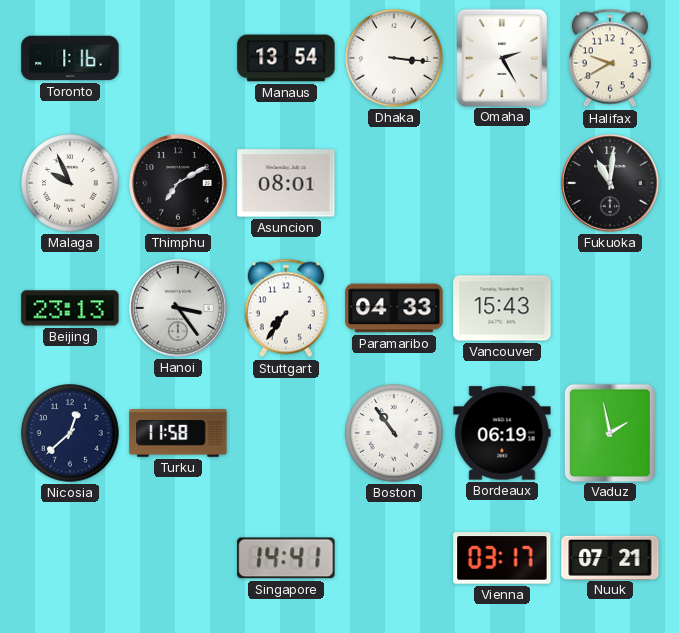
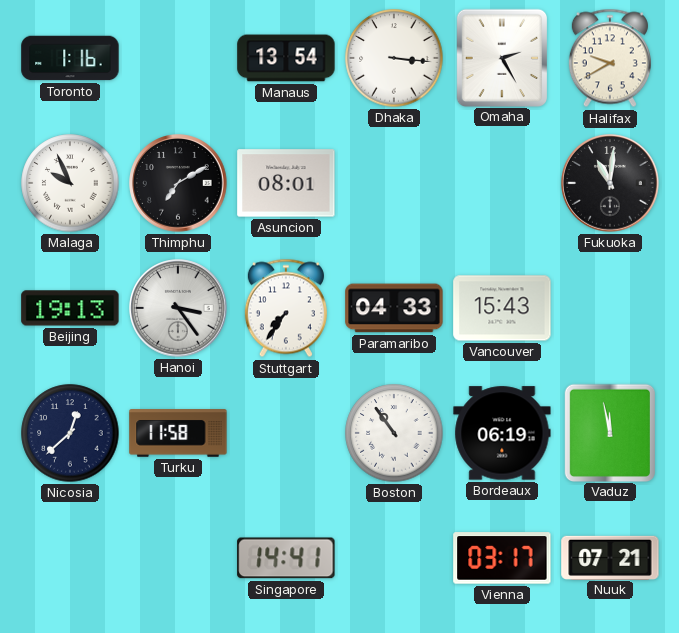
Beijing: 23:13 -> 19:13 (70, 308)
Vaduz: 1:58 -> 11:58 (609, 432)
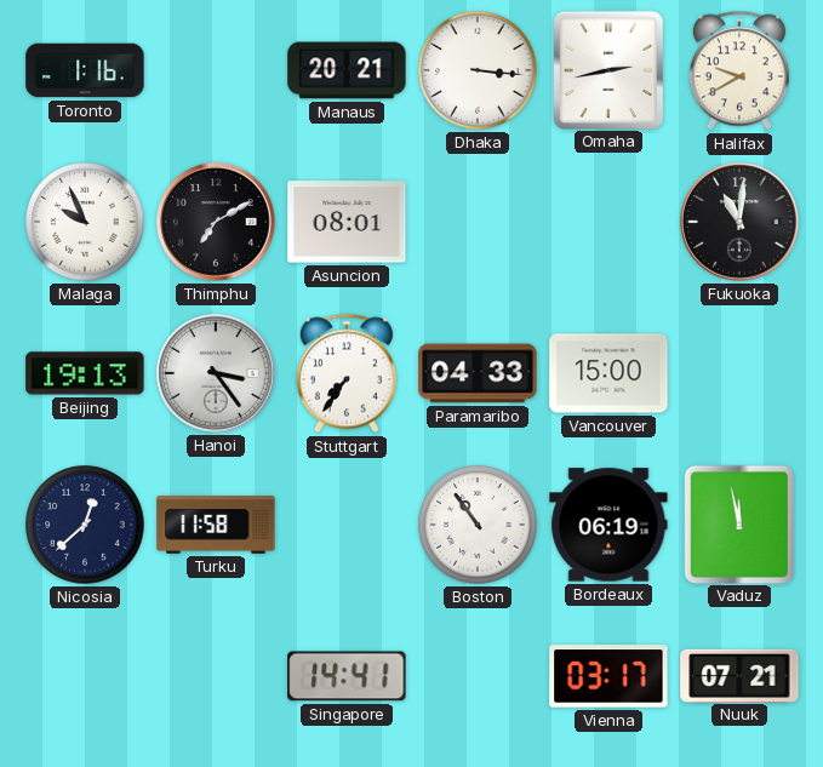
Manaus: 13:54 -> 20:21 (347, 70)
Omaha: 2:25 -> 2:43 (607, 69)
Vancouver: 15:43 -> 15:00 (608, 373)
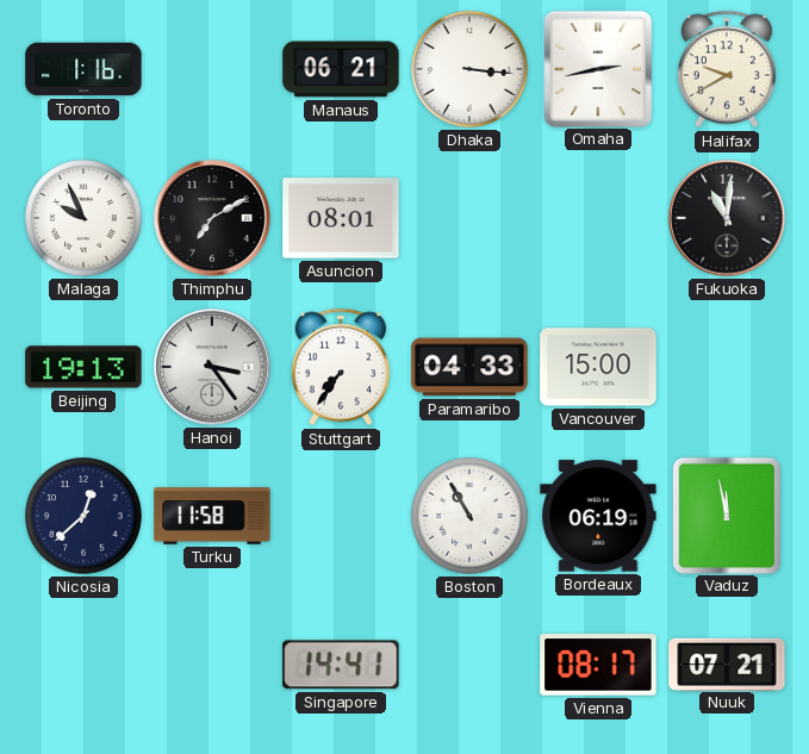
Manaus: 20:21 -> 06:21 (341, 69)
Boston: 10:54 -> 10:55 (469, 516)
Vienna: 03:17 -> 08:17 (598, 665)
